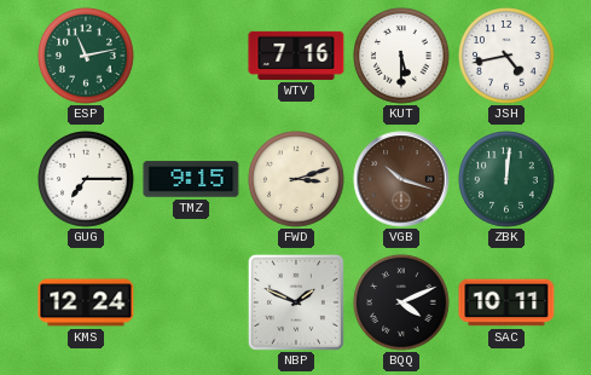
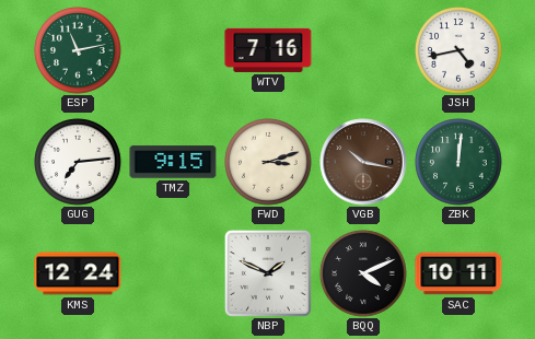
KUT: 5:30 -> none (401, 56)
GUG: 7:15 -> 7:14 (78, 162)
VGB: 10:18 -> 10:17 (363, 162)
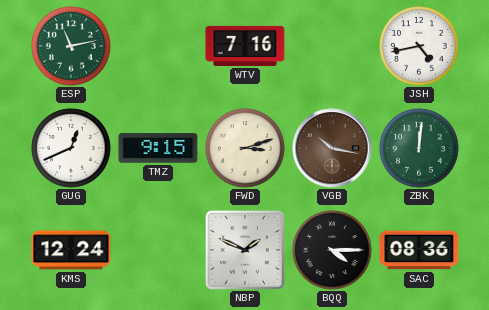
GUG: 7:14 -> 12:41 (71, 148)
BQQ: 4:11 -> 4:15 (332, 250)
SAC: 10:11 -> 08:36 (419, 250)
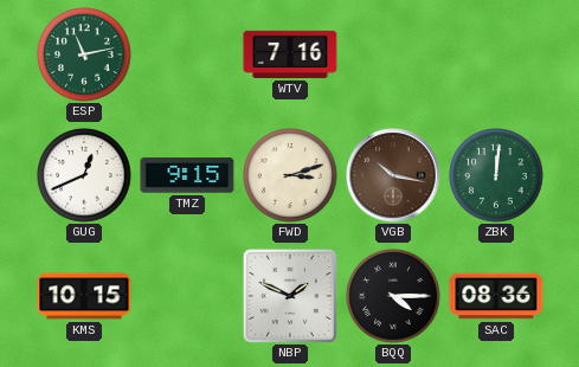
JSH: 4:43 -> none (419, 46)
KMS: 12:24 -> 10:15 (84, 296)
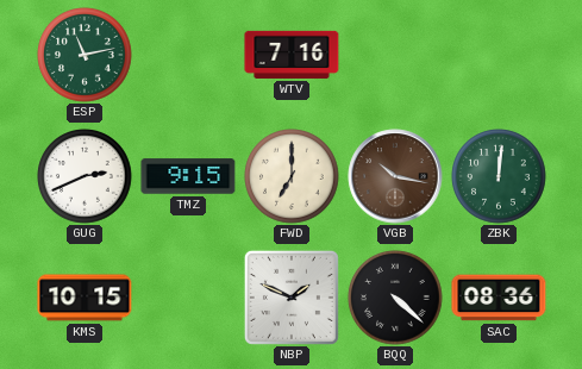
GUG: 12:41 -> 2:41 (85, 176)
FWD: 3:12 -> 7:00 (292, 176)
BQQ: 4:15 -> 4:22 (395, 298)
